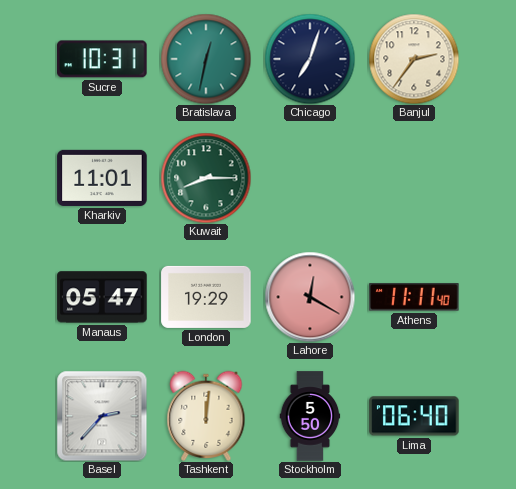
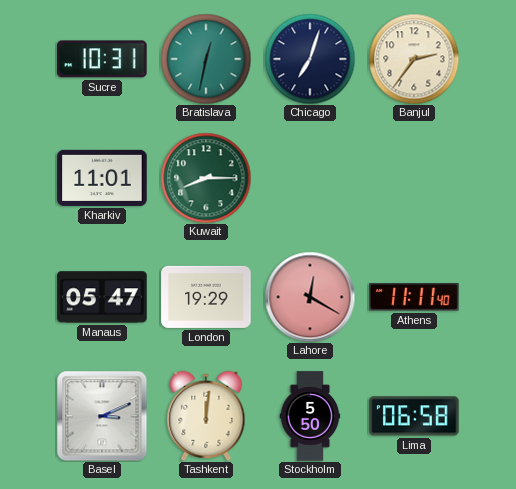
Basel: 2:37 -> 3:11 (102, 416)
Lima: 06:40 -> 06:58 (414, 416)
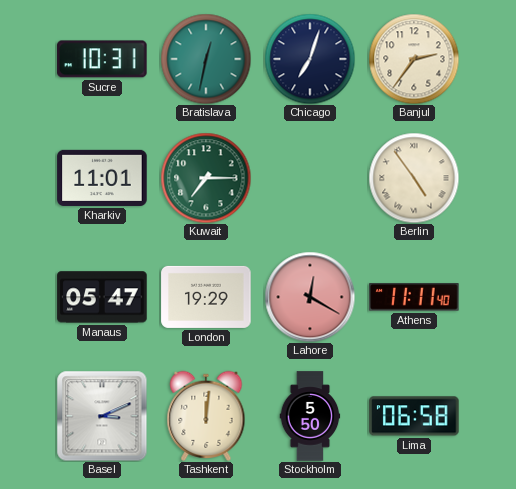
Kuwait: 8:15 -> 7:15 (206, 178)
Berlin: none -> 4:54 (414, 178)
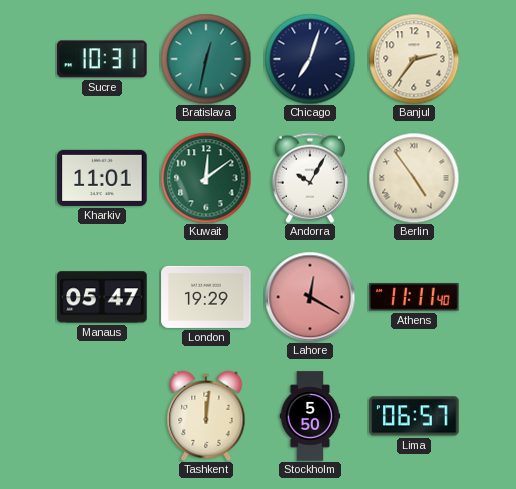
Kuwait: 7:15 -> 12:09 (206, 178)
Andorra: none -> 10:05 (310, 178)
Basel: 3:11 -> none (102, 416)
Lima: 06:58 -> 06:57 (414, 416)
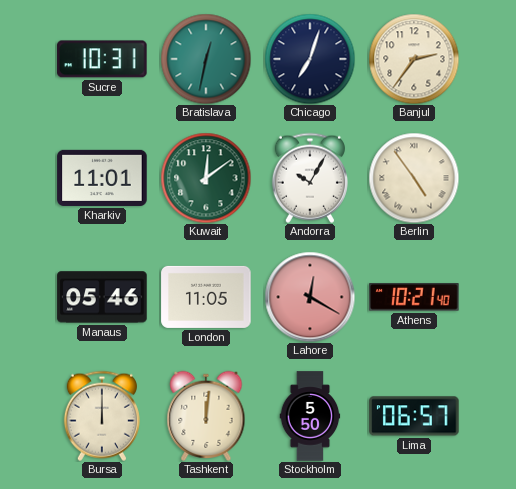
Manaus: 05:47 -> 05:46 (102, 297)
London: 19:29 -> 11:05 (206, 297)
Athens: 11:11 -> 10:21 (414, 297)
Bursa: none -> 12:00 (102, 416)
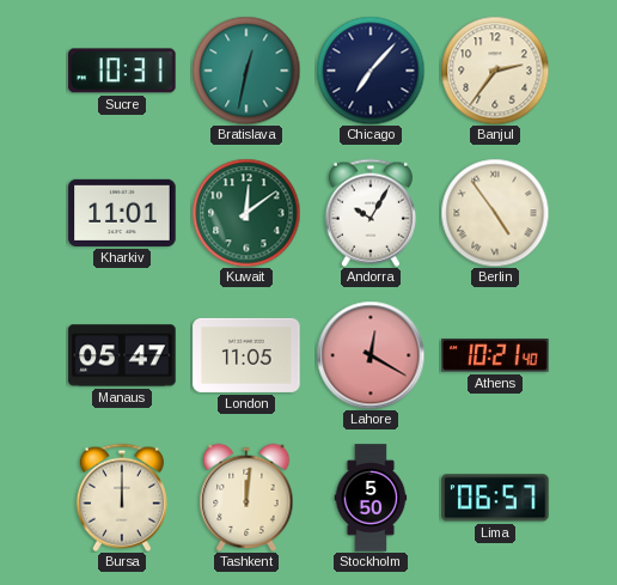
Chicago: 7:03 -> 7:07 (371, 71)
Manaus: 05:46 -> 05:47 (122, 355)
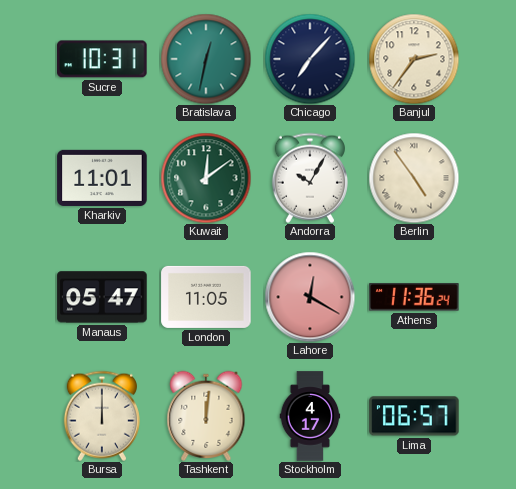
Athens: 10:21 -> 11:36 (414, 297)
Stockholm: 5:50 -> 4:17 (310, 416)
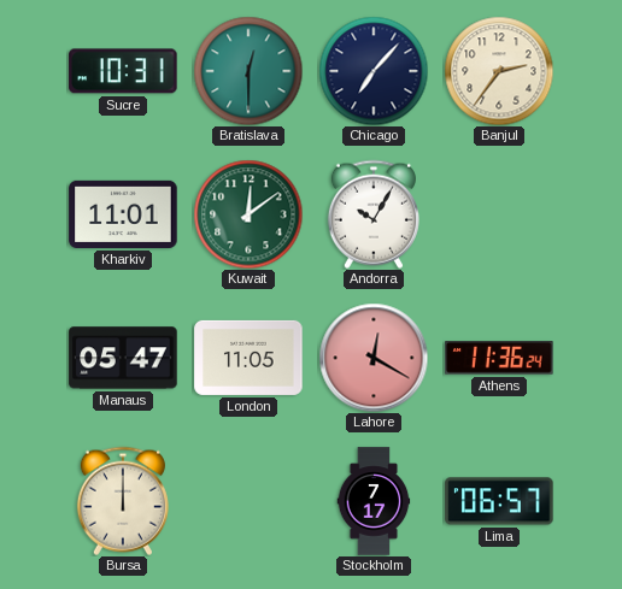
Bratislava: 12:32 -> 12:30 (248, 71)
Berlin: 4:54 -> none (414, 178)
Tashkent: 12:01 -> none (206, 415)
Stockholm: 4:17 -> 7:17 (374, 501)
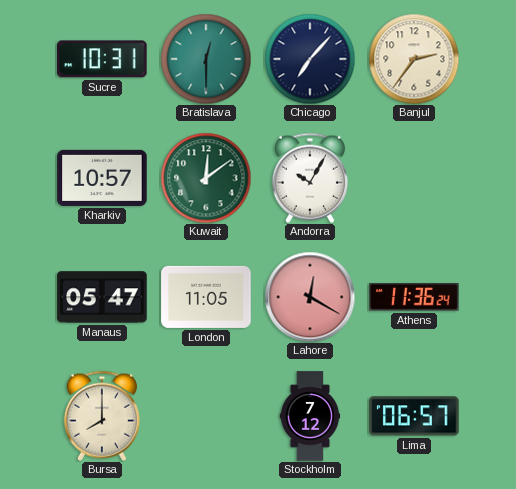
Kharkiv: 11:01 -> 10:57 (102, 178)
Bursa: 12:00 -> 8:00 (102, 416)
Stockholm: 7:17 -> 7:12 (310, 416)
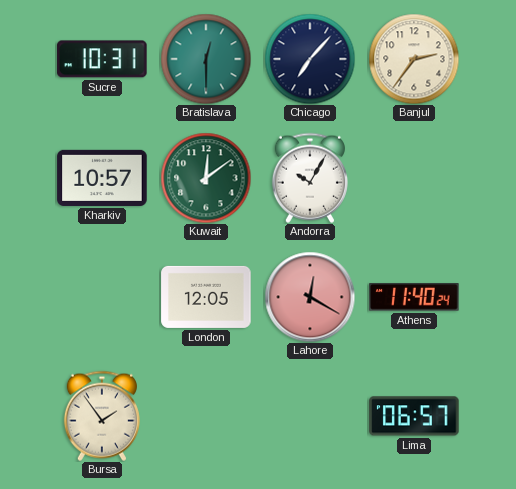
Manaus: 05:47 -> none (102, 297)
London: 11:05 -> 12:05 (206, 297)
Athens: 11:36 -> 11:40 (414, 297)
Bursa: 8:00 -> 1:54 (102, 416)
Stockholm: 7:12 -> none (310, 416)
